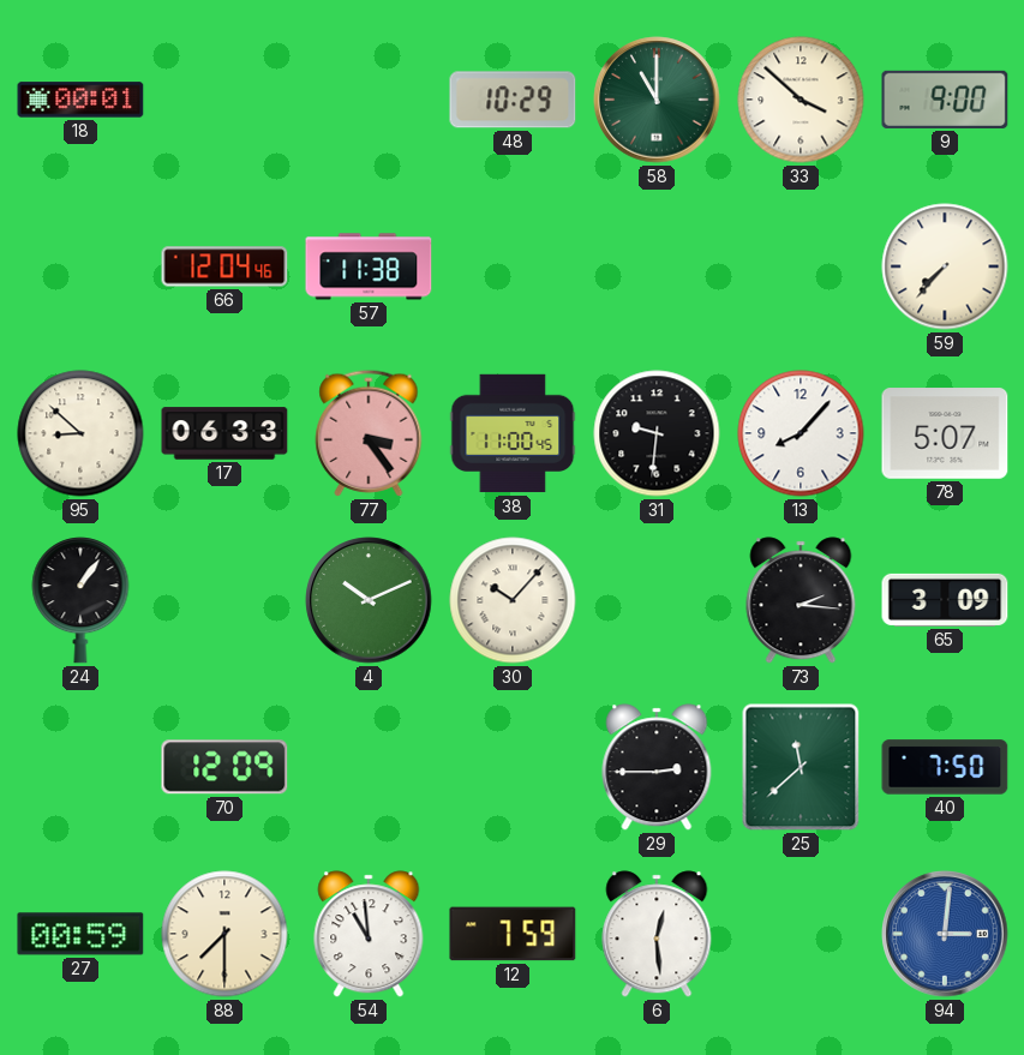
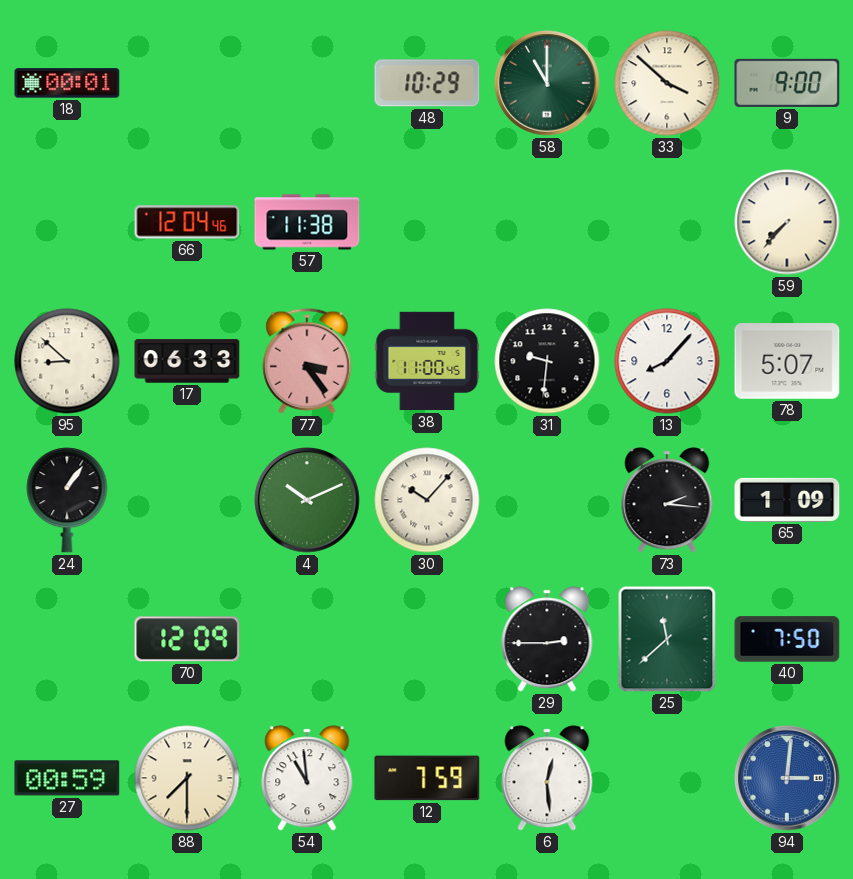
65: 3:09 -> 1:09 (787, 500)
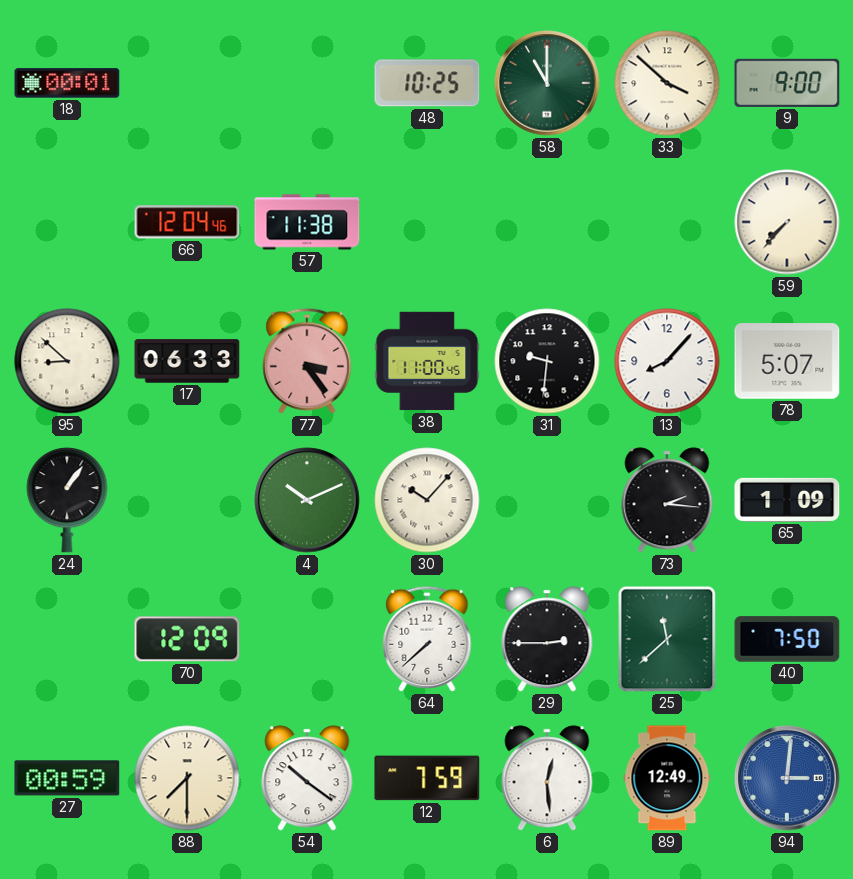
48: 10:29 -> 10:25 (427, 83)
64: none -> 7:38 (427, 639)
54: 10:59 -> 10:21 (307, 778)
89: none -> 12:49 (667, 778)
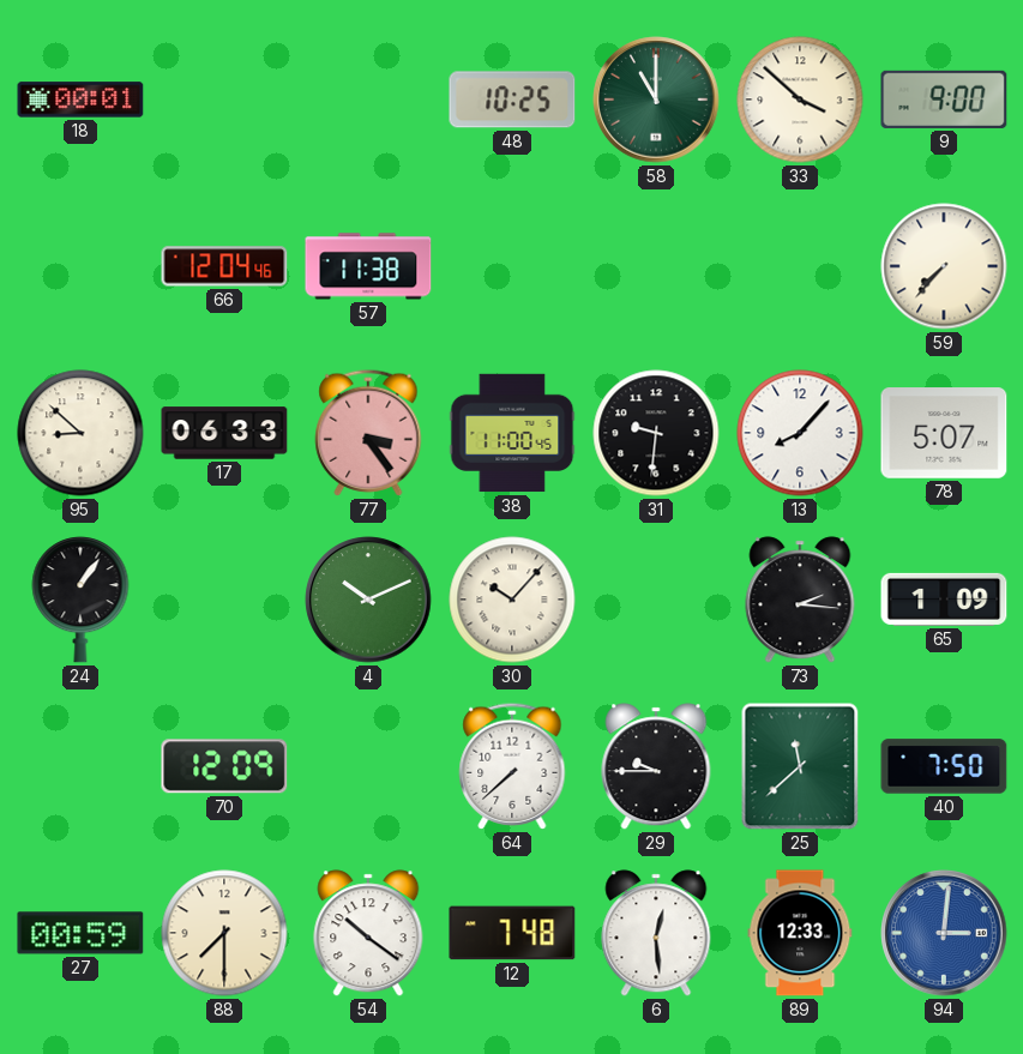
29: 2:45 -> 9:45 (656, 766)
12: 7:59 -> 7:48 (512, 933)
89: 12:49 -> 12:33 (800, 933)
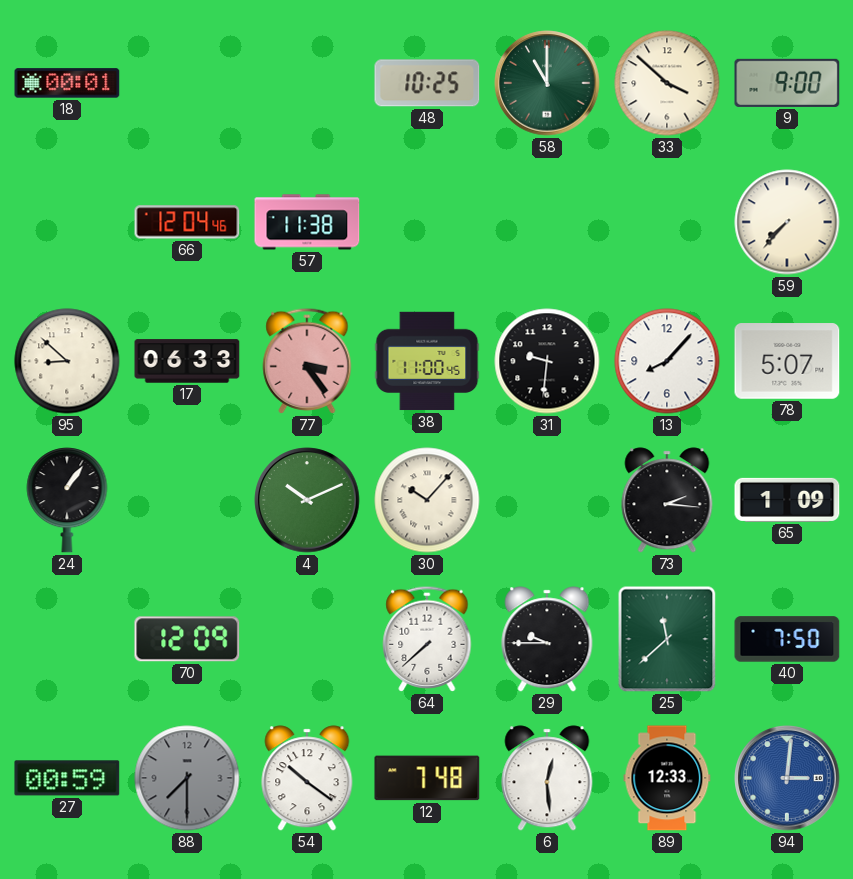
88 dial: cream -> grey (187, 778)
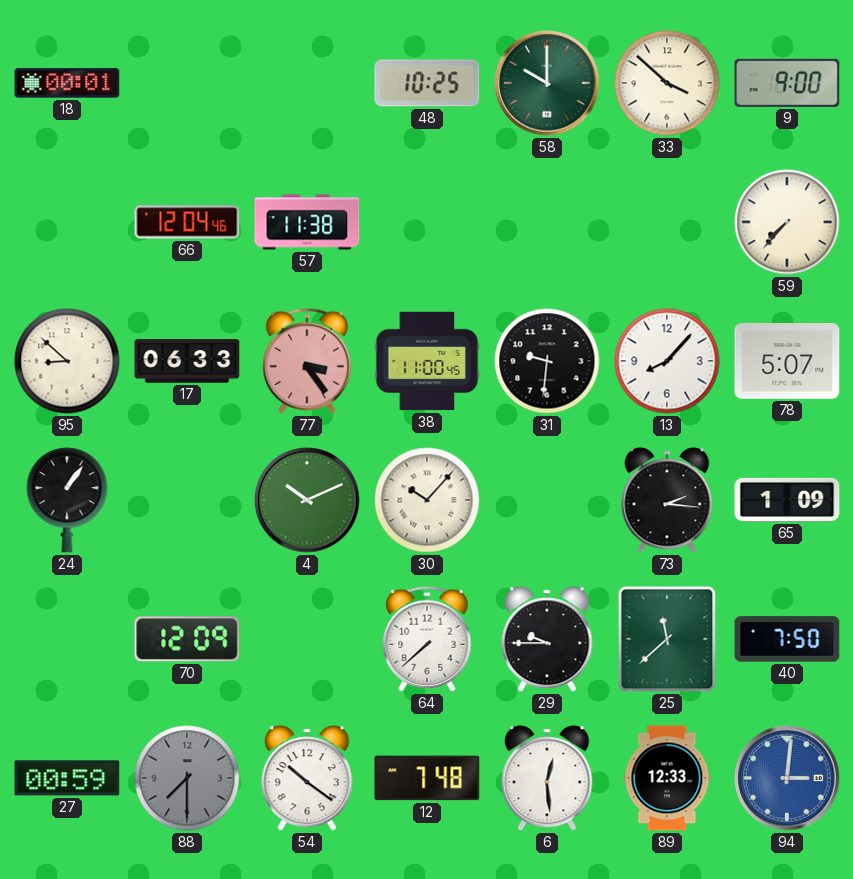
58: 11:00 -> 10:00 (547, 83)
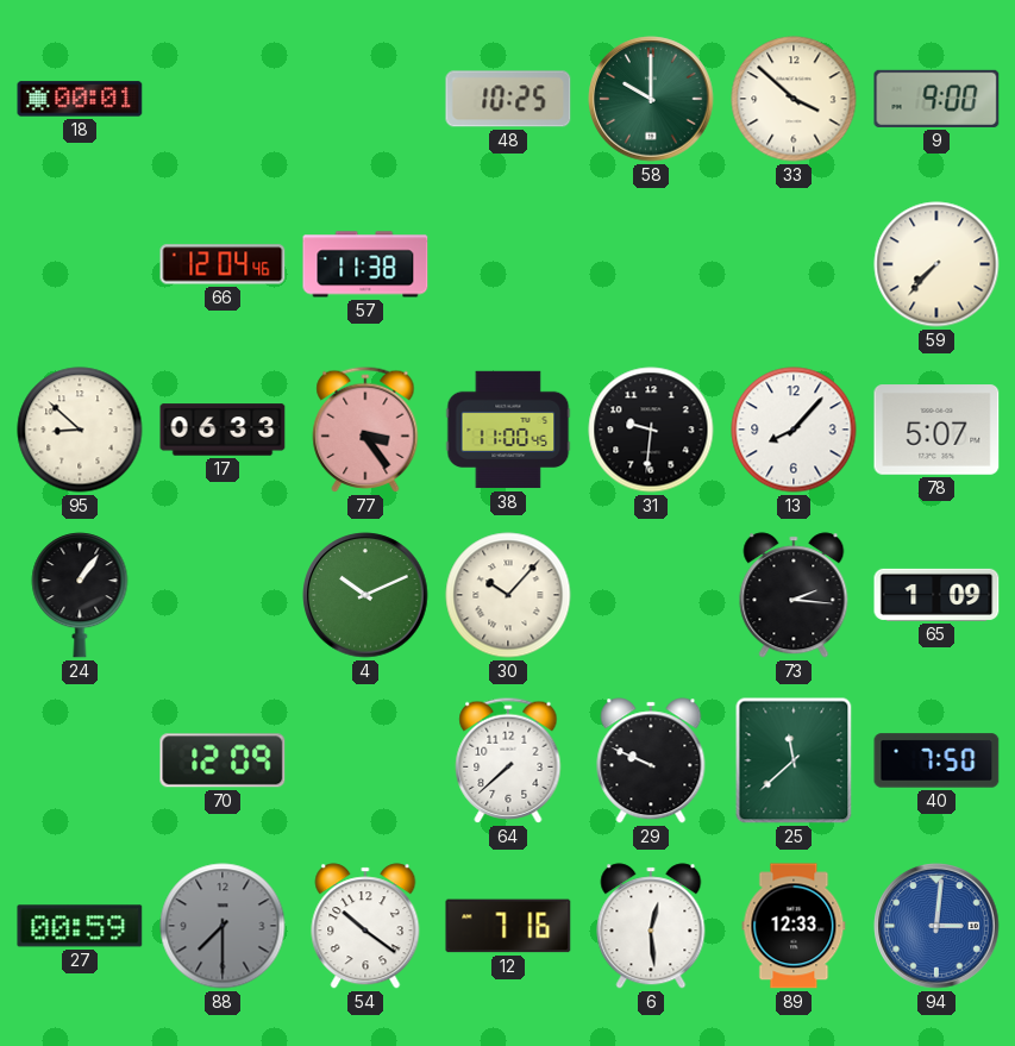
29: 9:45 -> 9:49 (651, 760)
12: 7:48 -> 7:16 (508, 926)
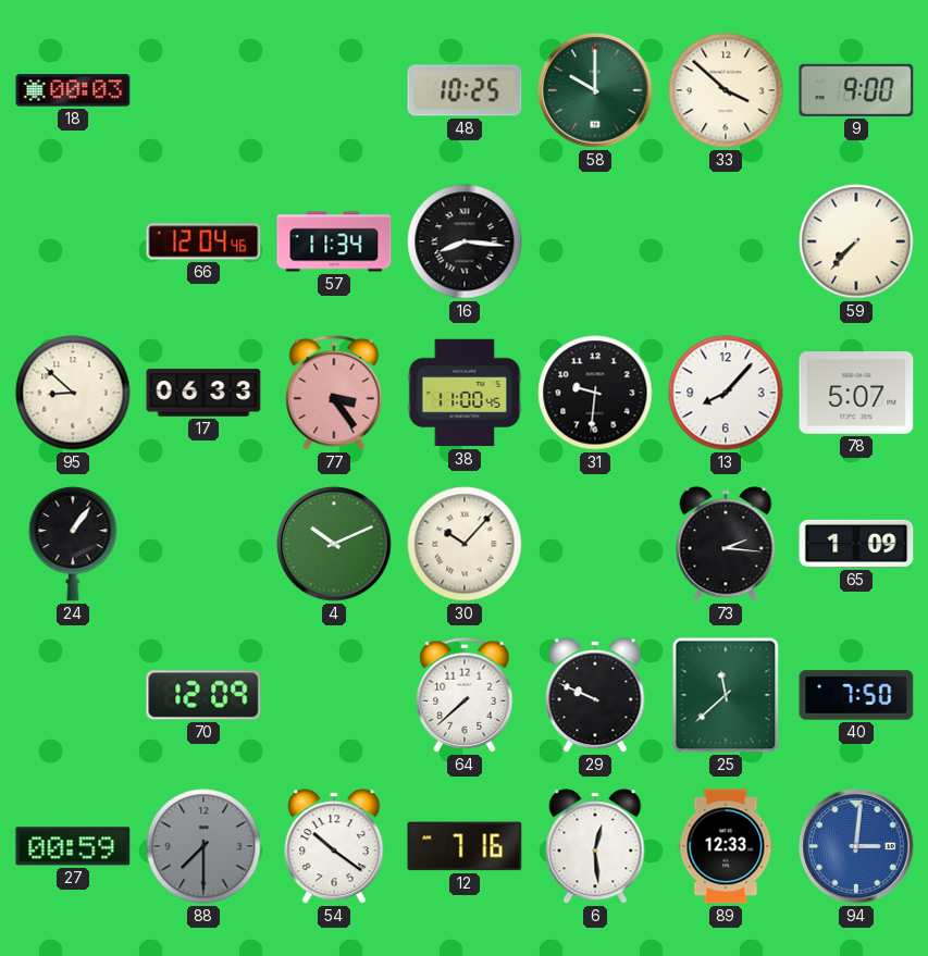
18: 00:01 -> 00:03 (73, 90)
57: 11:38 -> 11:34 (334, 241)
16: none -> 8:16 (465, 241)
